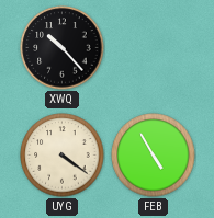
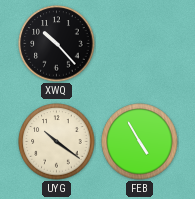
UYG: 4:21 -> 10:21 (57, 142)
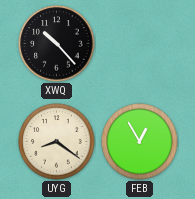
UYG: 10:21 -> 8:21 (57, 142)
FEB: 4:55 -> 12:55 (140, 142)
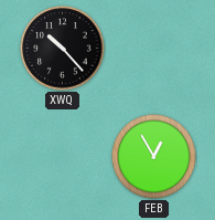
UYG: 8:21 -> none (57, 142)
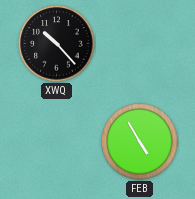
FEB: 12:55 -> 4:55 (140, 142)
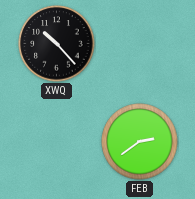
FEB: 4:55 -> 2:39 (140, 142)
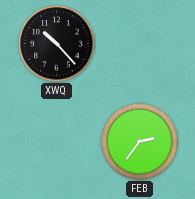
FEB: 2:39 -> 2:36 (140, 142)
